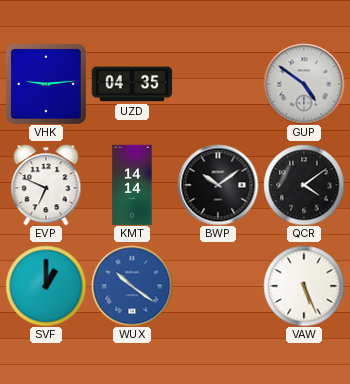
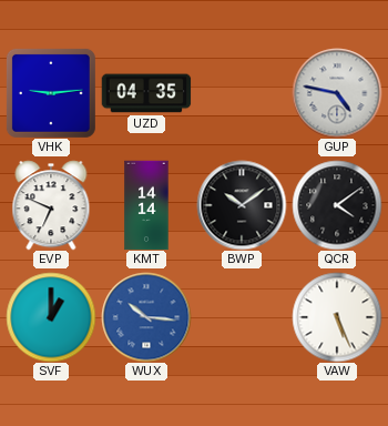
GUP: 4:51 -> 4:47 (337, 93)
WUX: 10:21 -> 10:16 (146, 317)
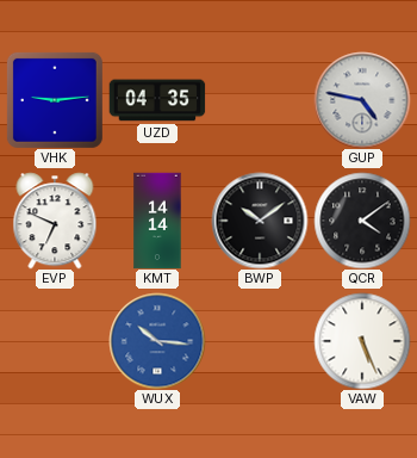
SVF: 1:00 -> none (51, 317)
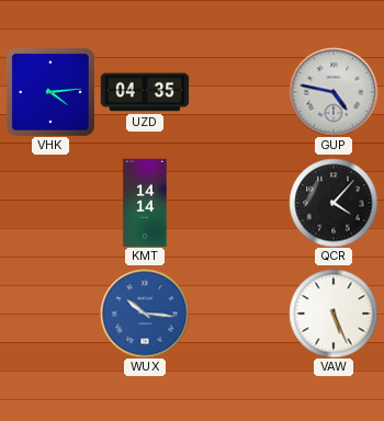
VHK: 9:14 -> 4:14 (50, 92)
EVP: 6:49 -> none (55, 221)
BWP: 10:09 -> none (260, 221)
QCR: 4:09 -> 4:07 (334, 203)
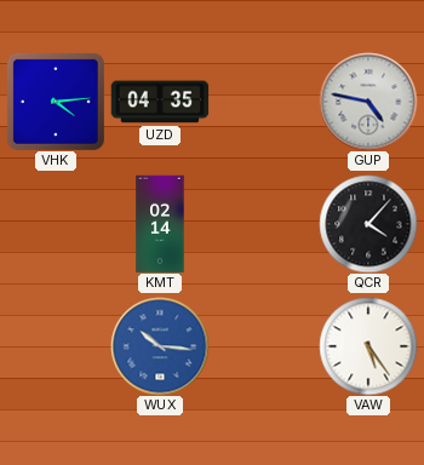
KMT: 14:14 -> 02:14 (160, 224)
VAW: 5:26 -> 5:24 (368, 346)
